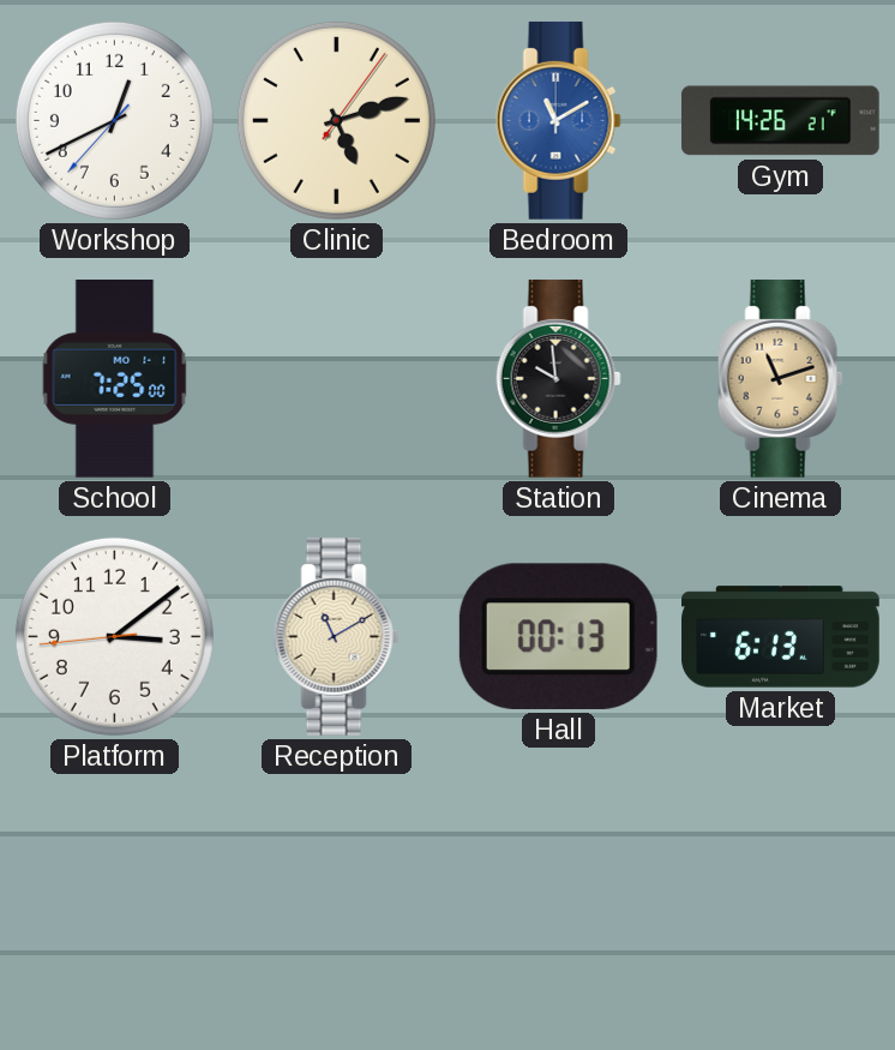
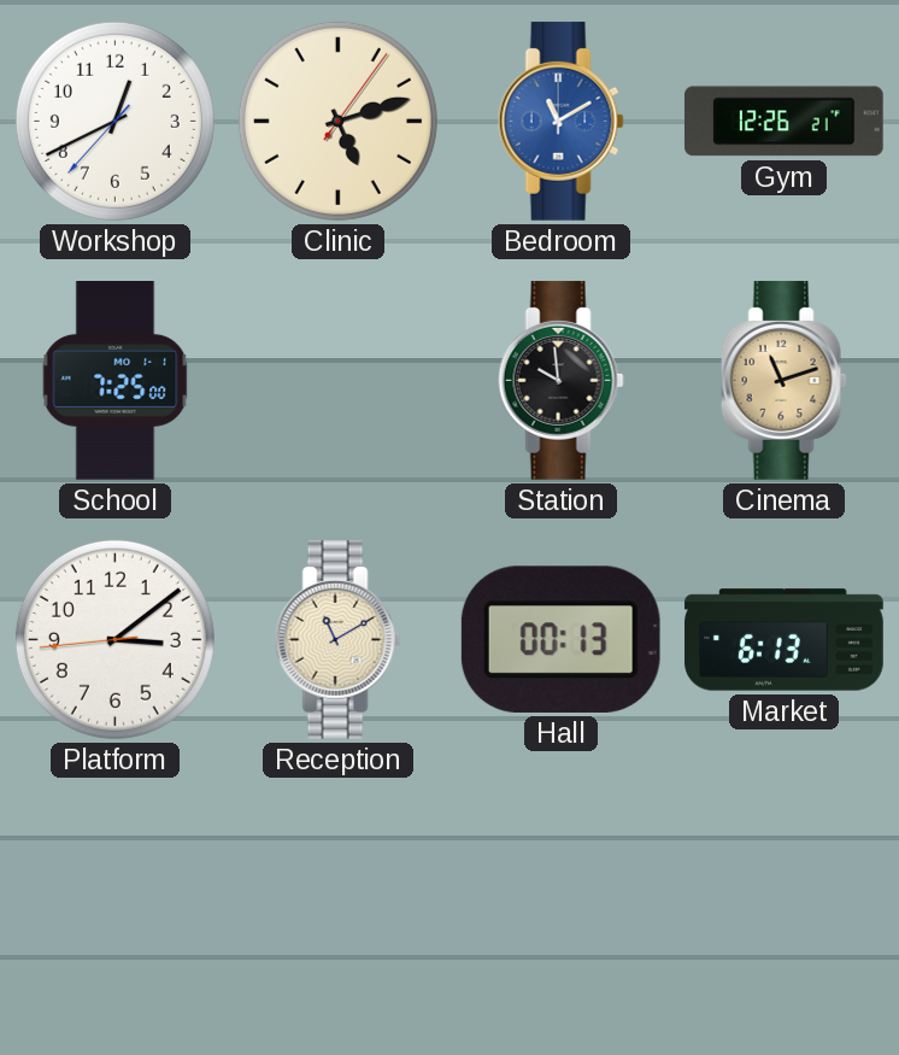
Gym: 14:26 -> 12:26 (783, 122)
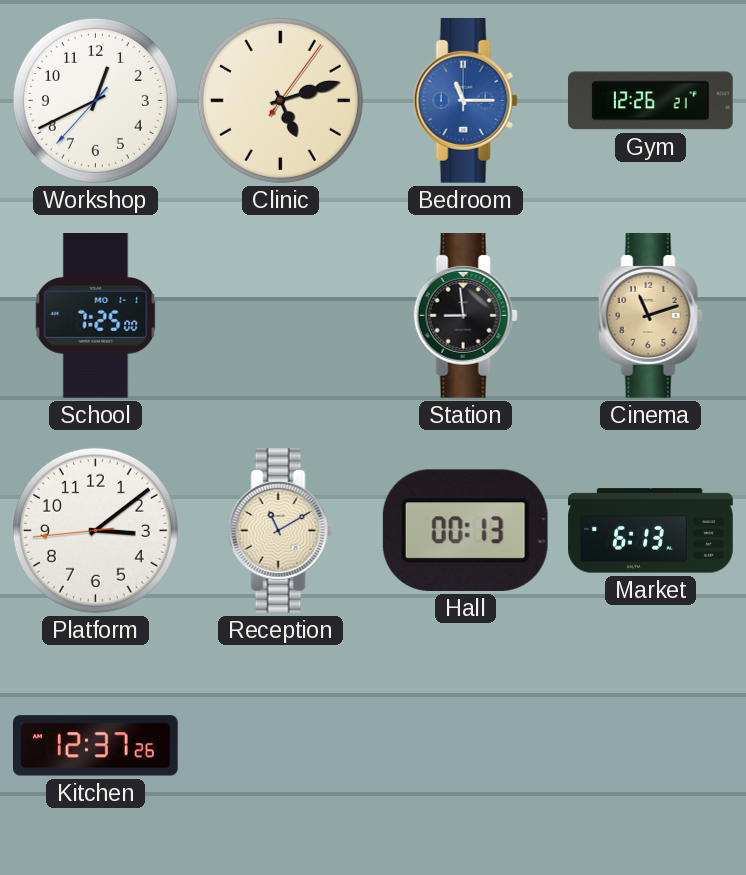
Bedroom: 11:10 -> 11:15 (465, 101)
Station: 9:59 -> 8:59 (465, 316)
Kitchen: none -> 12:37 (96, 746)
